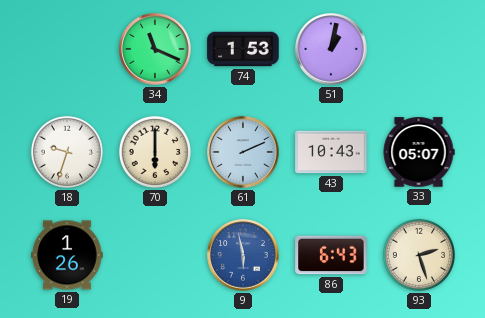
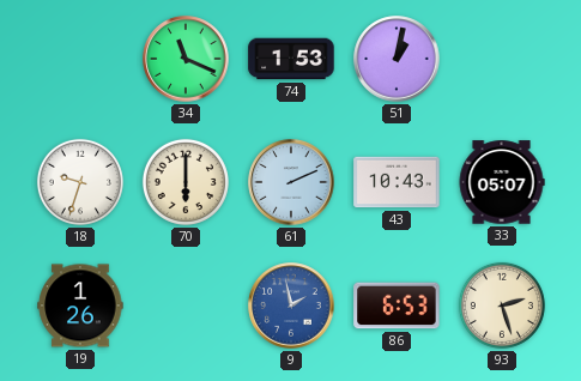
9: 5:58 -> 1:58 (291, 306)
86: 6:43 -> 6:53 (397, 306)
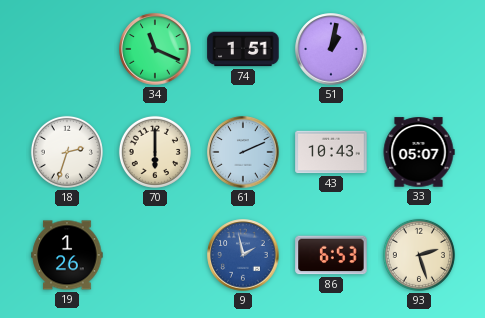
74: 1:53 -> 1:51 (243, 49)
18: 9:33 -> 2:33 (67, 152)
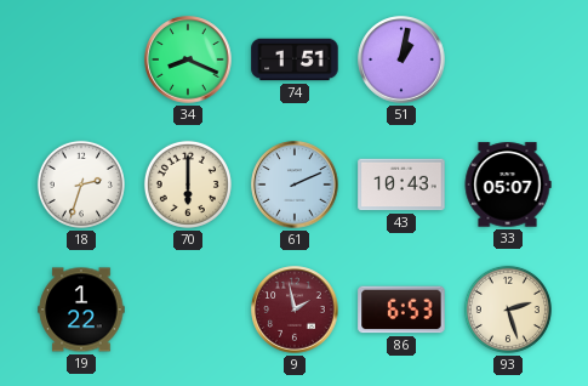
34: 11:19 -> 8:19 (188, 59)
19: 1:26 -> 1:22 (81, 310)
9 dial: blue -> burgundy (295, 310)
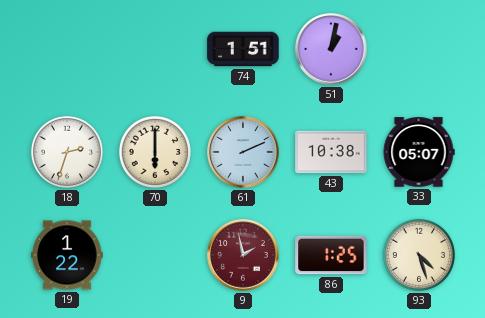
34: 8:19 -> none (188, 59)
43: 10:43 -> 10:38 (331, 152)
86: 6:53 -> 1:25 (331, 255)
93: 2:27 -> 4:27 (419, 255)
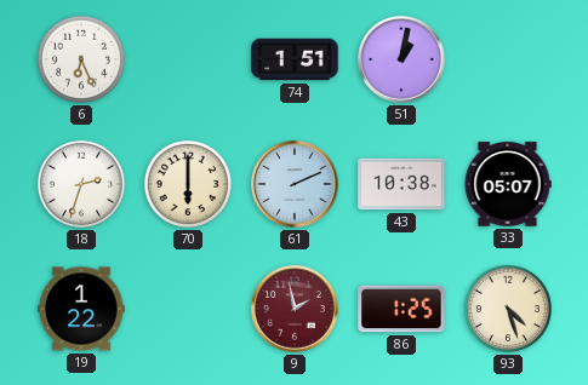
6: none -> 6:26 (81, 59)
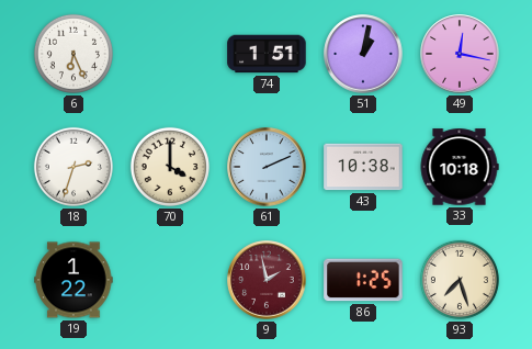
49: none -> 12:17 (460, 54)
70: 6:00 -> 4:00 (170, 167)
33: 05:07 -> 10:18 (460, 167)
93: 4:27 -> 7:27 (460, 280)
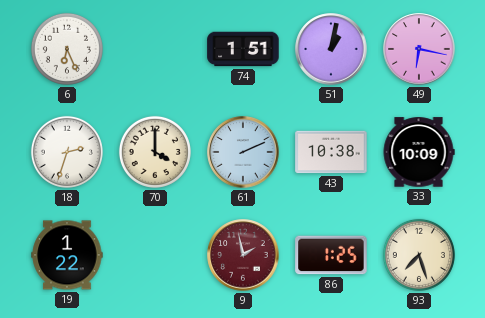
49: 12:17 -> 6:17 (419, 49)
33: 10:18 -> 10:09 (419, 152)
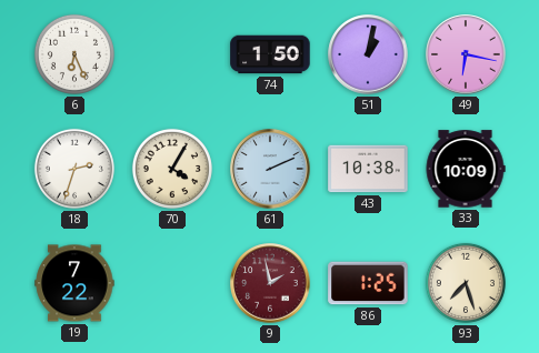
74: 1:51 -> 1:50 (270, 54)
70: 4:00 -> 4:05 (172, 169)
19: 1:22 -> 7:22 (74, 283)
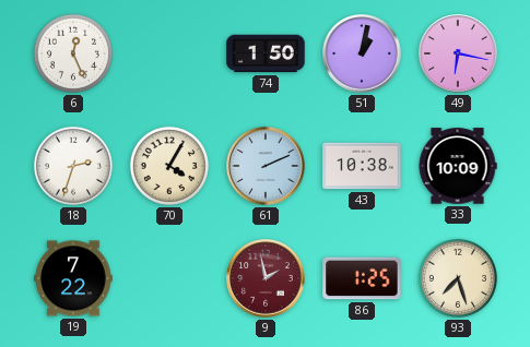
6: 6:26 -> 12:26 (73, 53)
